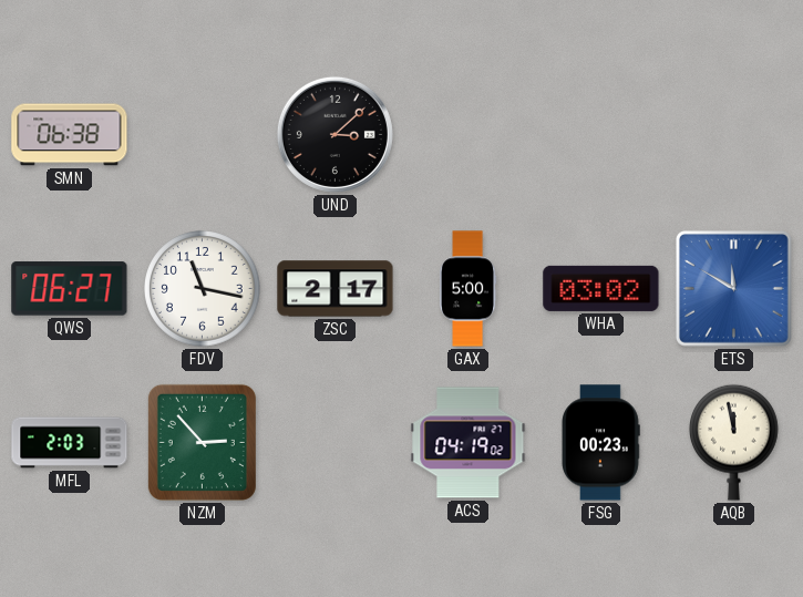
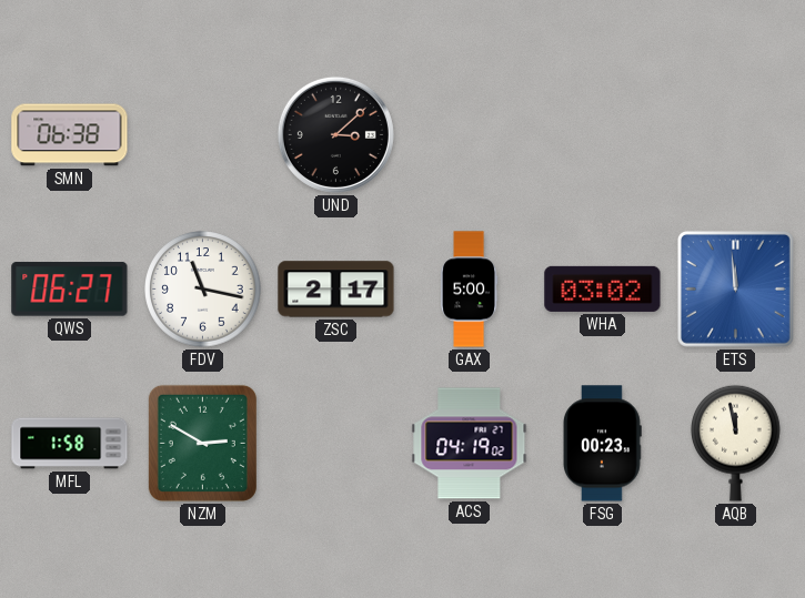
ETS: 11:50 -> 11:59 (735, 288)
MFL: 2:03 -> 1:58 (70, 444)
NZM: 2:53 -> 2:50 (202, 443)
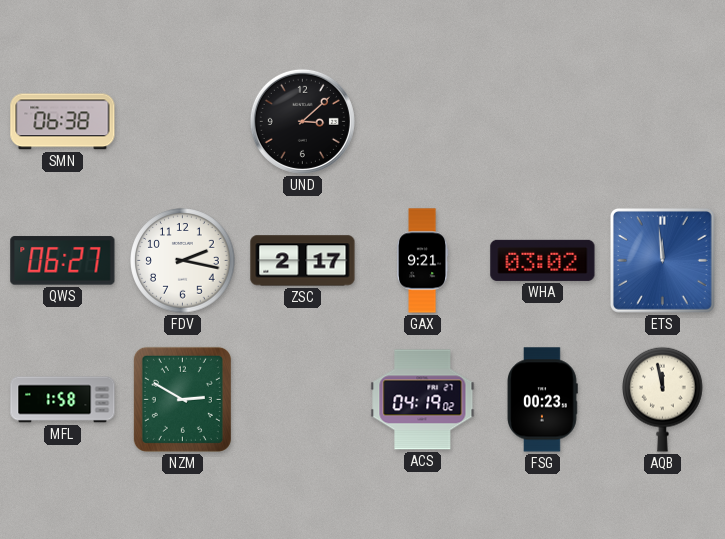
FDV: 11:17 -> 2:17 (183, 261)
GAX: 5:00 -> 9:21 (423, 261)
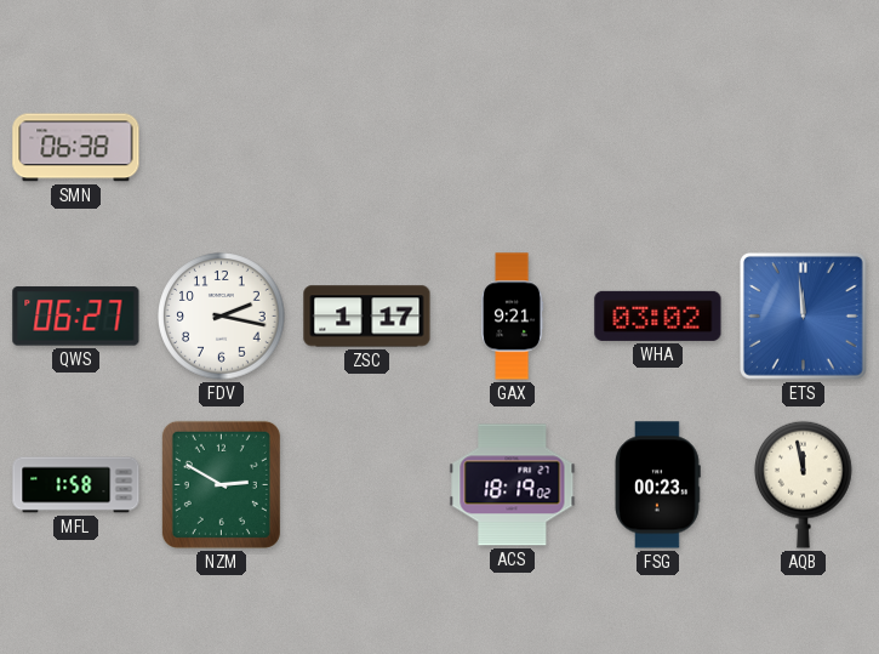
UND: 3:08 -> none (302, 121)
ZSC: 2:17 -> 1:17 (367, 317)
ACS: 04:19 -> 18:19 (513, 485)
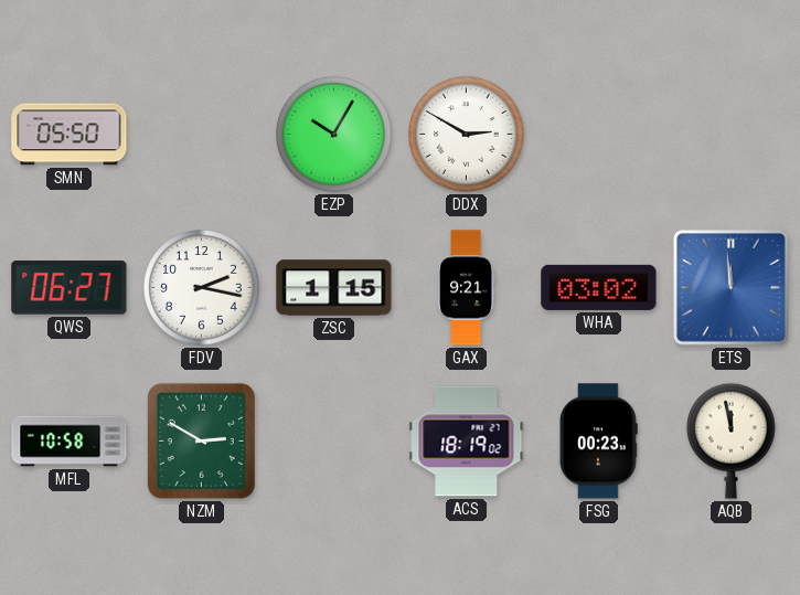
SMN: 06:38 -> 05:50 (70, 135)
EZP: none -> 10:05 (334, 135)
DDX: none -> 2:50 (467, 135)
ZSC: 1:17 -> 1:15 (334, 288)
MFL: 1:58 -> 10:58 (70, 442)
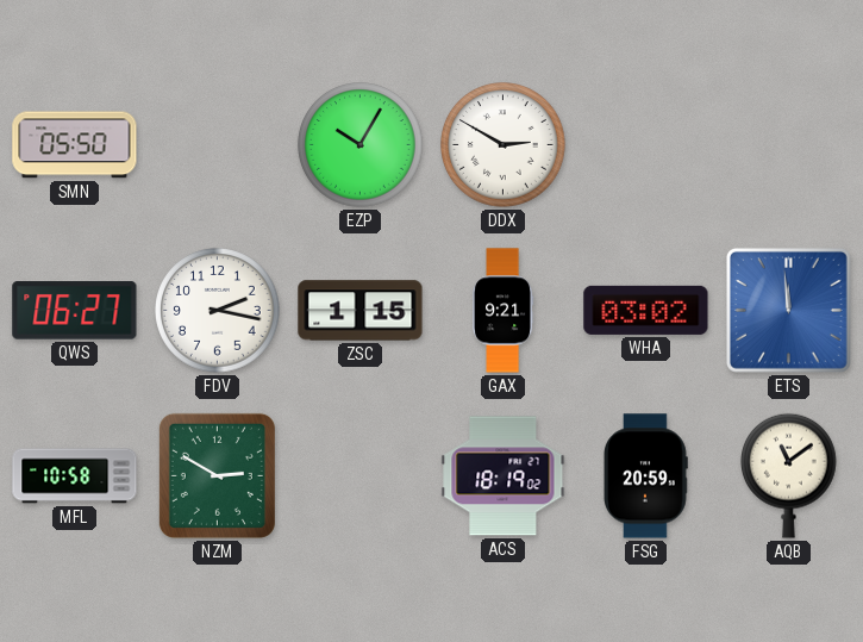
FSG: 00:23 -> 20:59 (645, 476)
AQB: 11:58 -> 11:09 (789, 475)
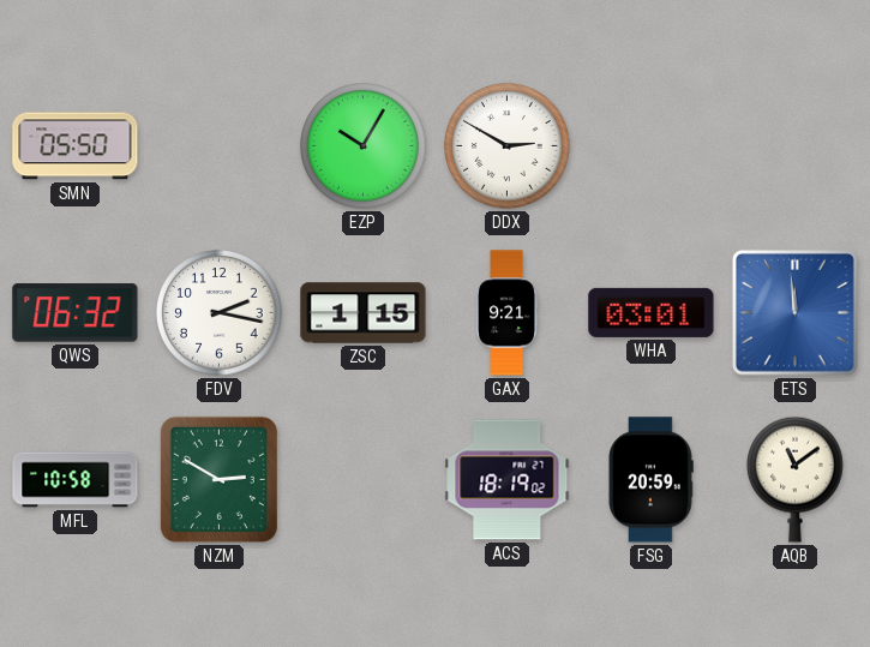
QWS: 06:27 -> 06:32 (76, 313)
WHA: 03:02 -> 03:01 (652, 312)
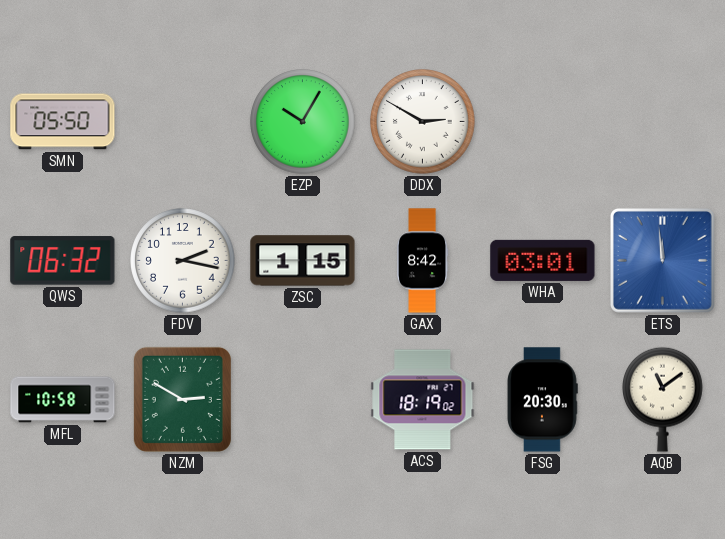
GAX: 9:21 -> 8:42 (423, 261)
FSG: 20:59 -> 20:30 (542, 400)
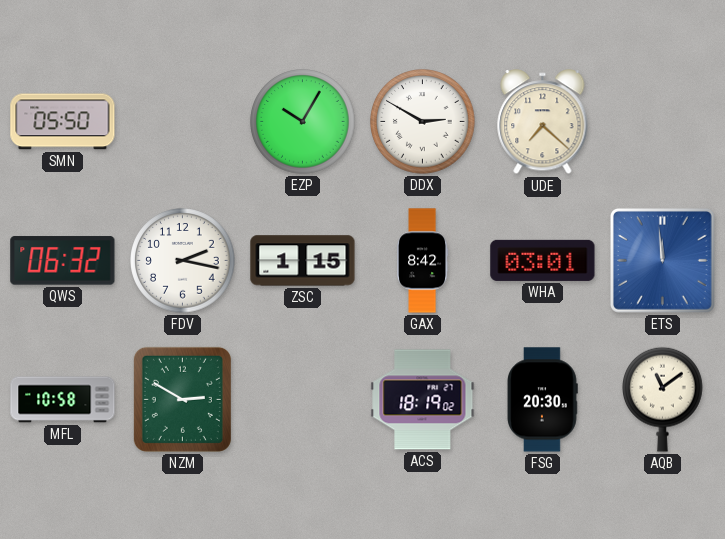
UDE: none -> 7:22 (543, 122)
